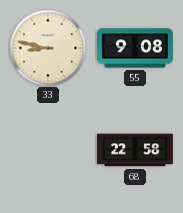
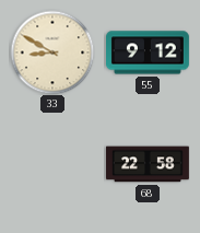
33: 8:47 -> 8:50 (52, 53)
55: 9:08 -> 9:12 (149, 53)
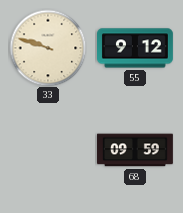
33: 8:50 -> 9:48 (48, 48)
68: 22:58 -> 09:59 (136, 150)
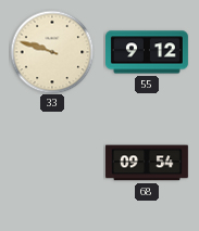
68: 09:59 -> 09:54 (148, 163)
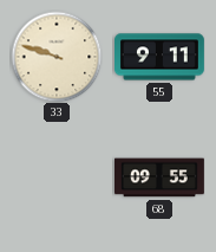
55: 9:12 -> 9:11 (161, 57)
68: 09:54 -> 09:55 (161, 177)
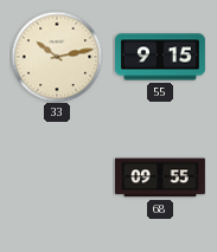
33: 9:48 -> 10:13 (57, 57)
55: 9:11 -> 9:15 (161, 57)
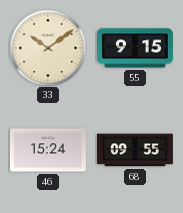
33: 10:13 -> 10:09 (48, 48)
46: none -> 15:24 (48, 150)
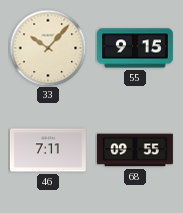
33: 10:09 -> 10:07 (48, 48)
46: 15:24 -> 7:11 (48, 150)
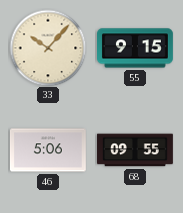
46: 7:11 -> 5:06 (48, 150)
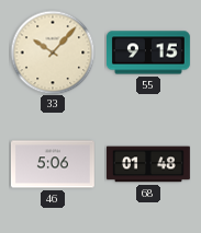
68: 09:55 -> 01:48 (149, 164)
